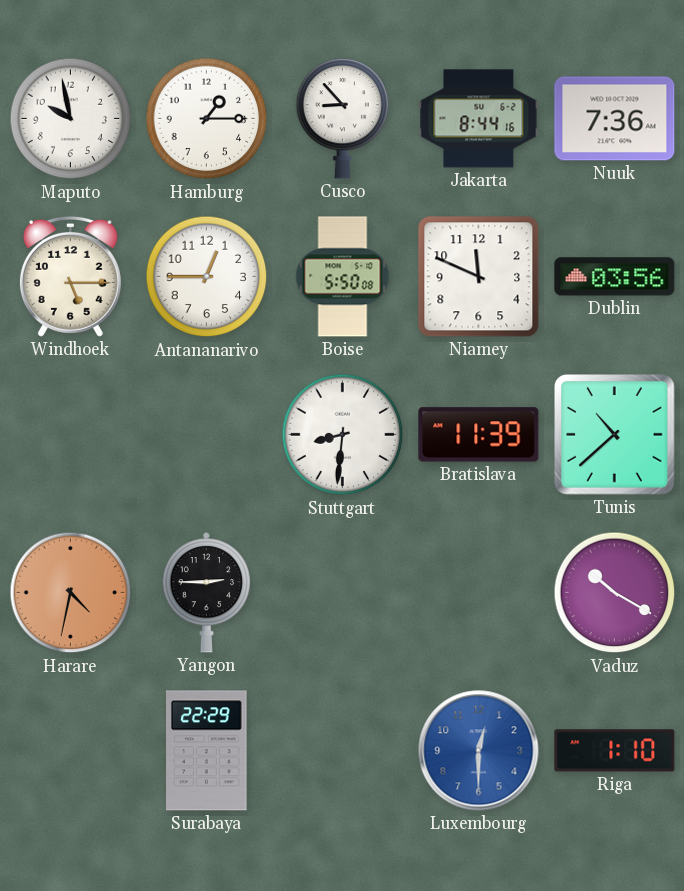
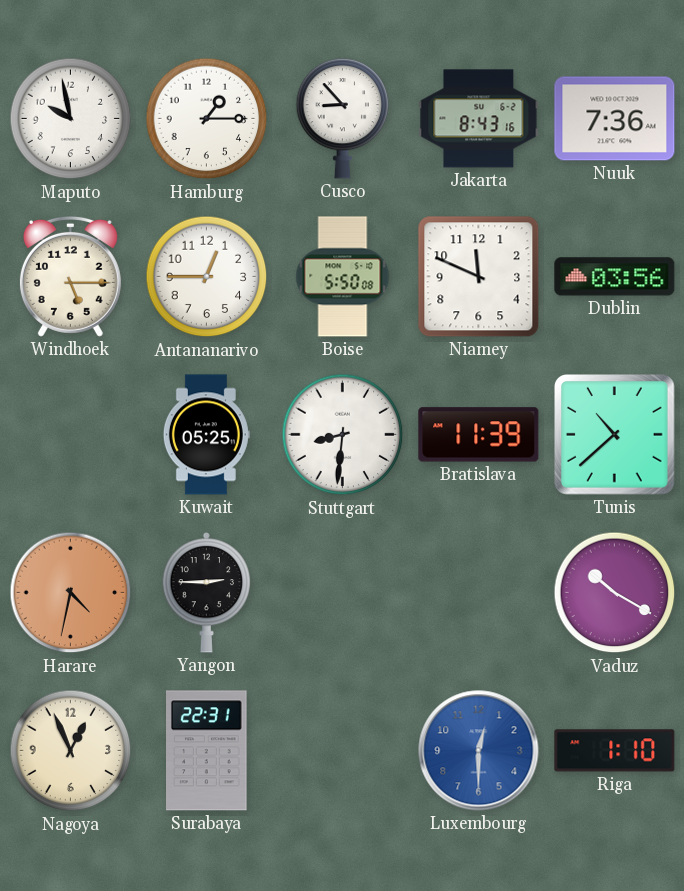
Jakarta: 8:44 -> 8:43 (479, 119)
Kuwait: none -> 05:25 (206, 435)
Nagoya: none -> 12:56 (71, 751)
Surabaya: 22:29 -> 22:31 (207, 751)
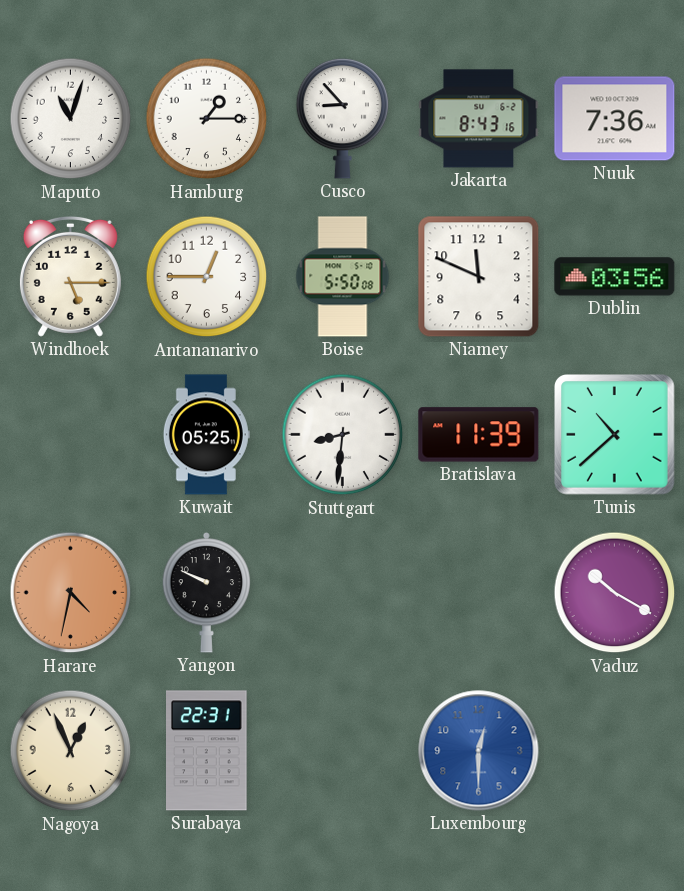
Maputo: 9:58 -> 11:03 (71, 119)
Yangon: 2:45 -> 9:49 (207, 592)
Riga: 1:10 -> none (615, 751)
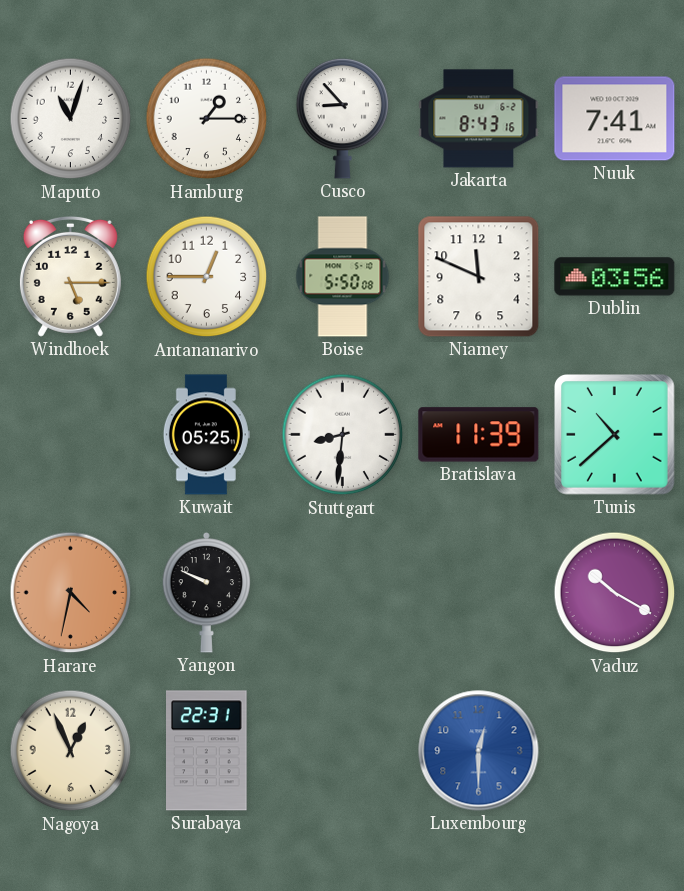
Nuuk: 7:36 -> 7:41 (615, 119)
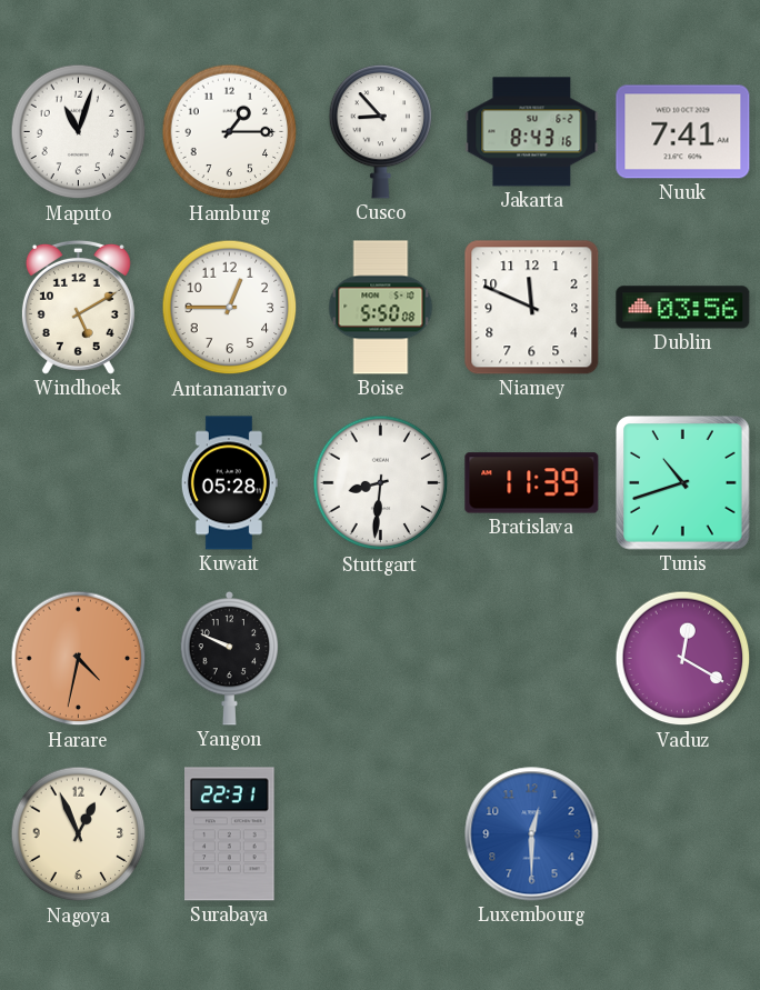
Windhoek: 5:15 -> 5:10 (78, 307)
Kuwait: 05:25 -> 05:28 (229, 483)
Tunis: 10:38 -> 10:42 (683, 483)
Vaduz: 10:20 -> 12:20 (683, 659)
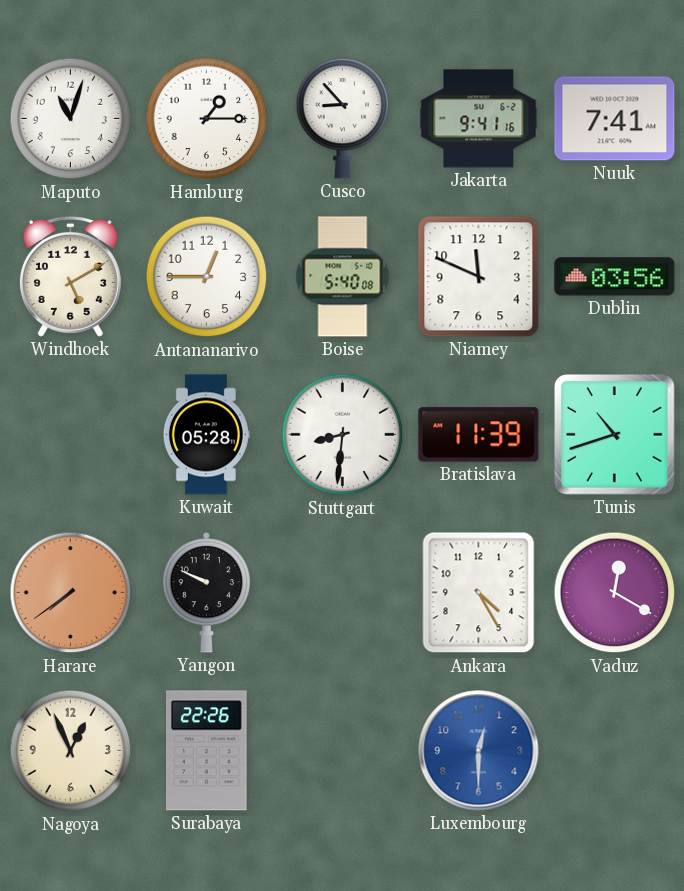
Jakarta: 8:43 -> 9:41 (479, 119)
Boise: 5:50 -> 5:40 (343, 277)
Harare: 4:32 -> 7:39 (71, 593)
Ankara: none -> 4:25 (479, 593)
Surabaya: 22:31 -> 22:26 (207, 751)
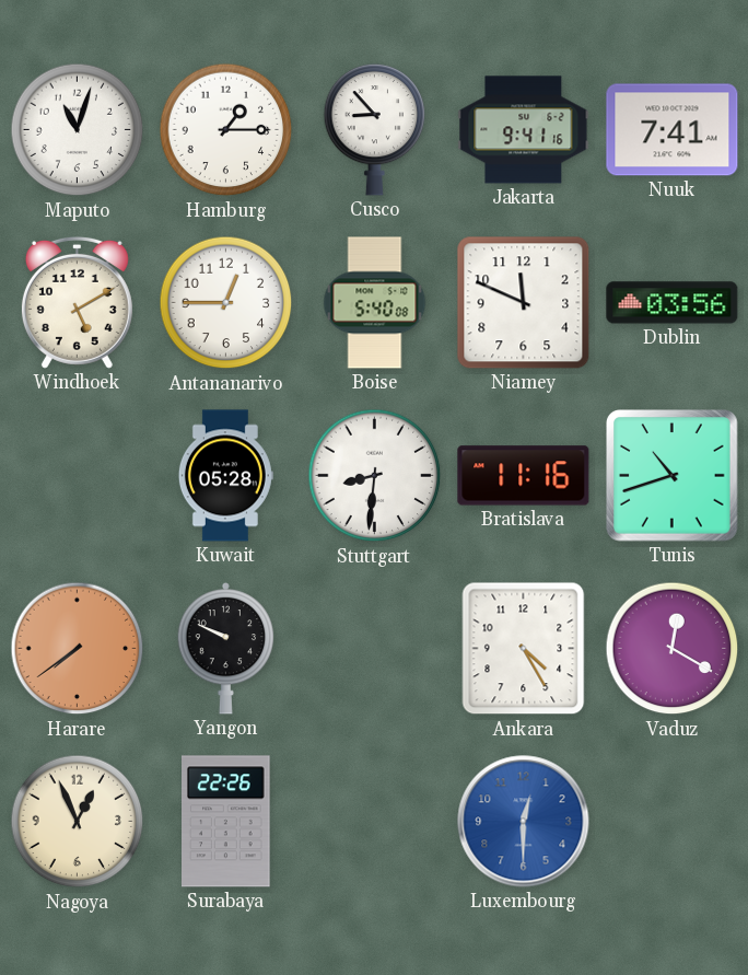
Bratislava: 11:39 -> 11:16 (524, 476)
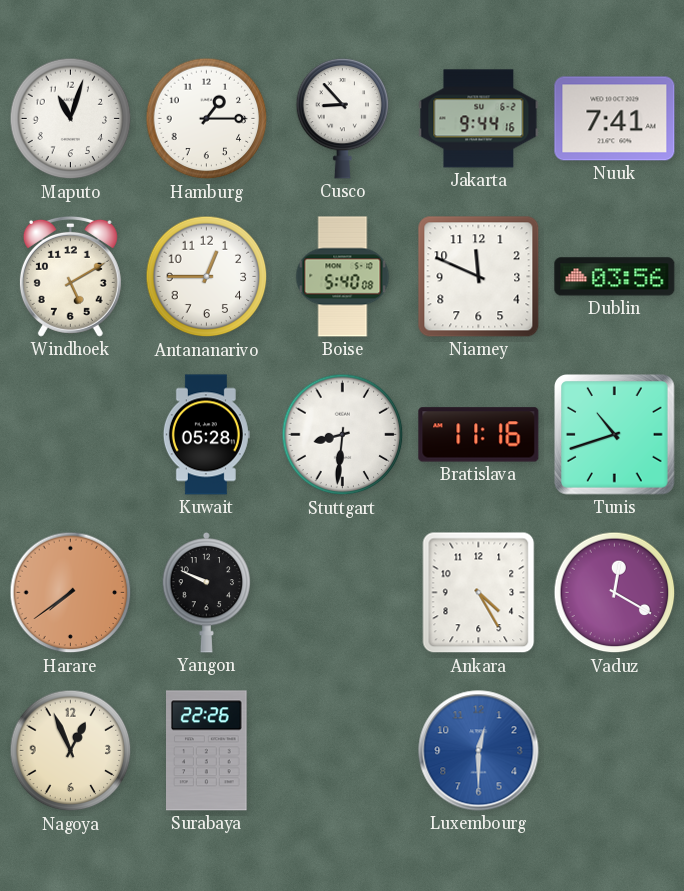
Jakarta: 9:41 -> 9:44 (479, 119)
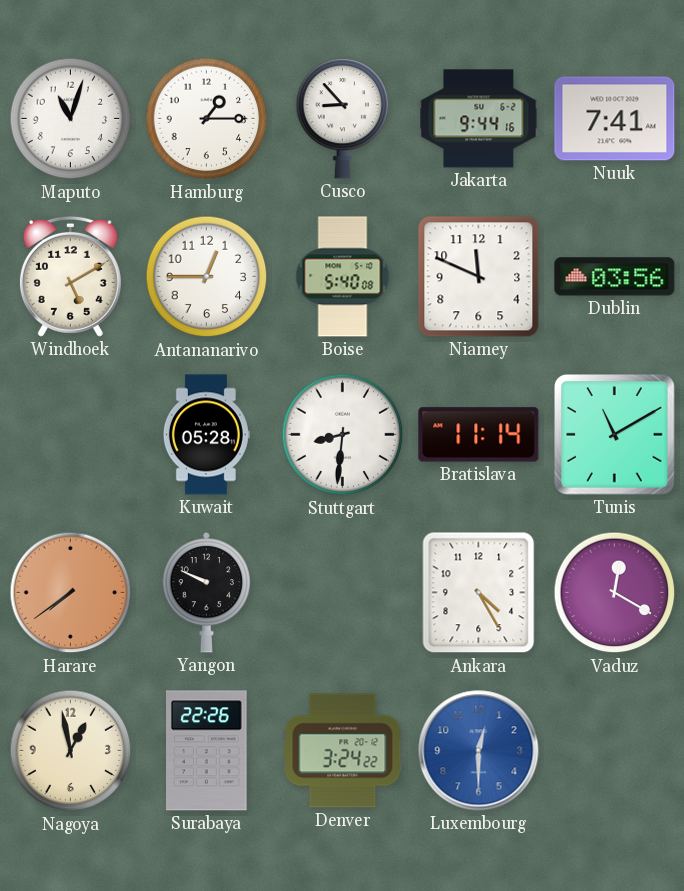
Bratislava: 11:16 -> 11:14 (479, 435)
Tunis: 10:42 -> 11:10 (615, 435)
Nagoya: 12:56 -> 12:58 (71, 751)
Denver: none -> 3:24 (343, 751)
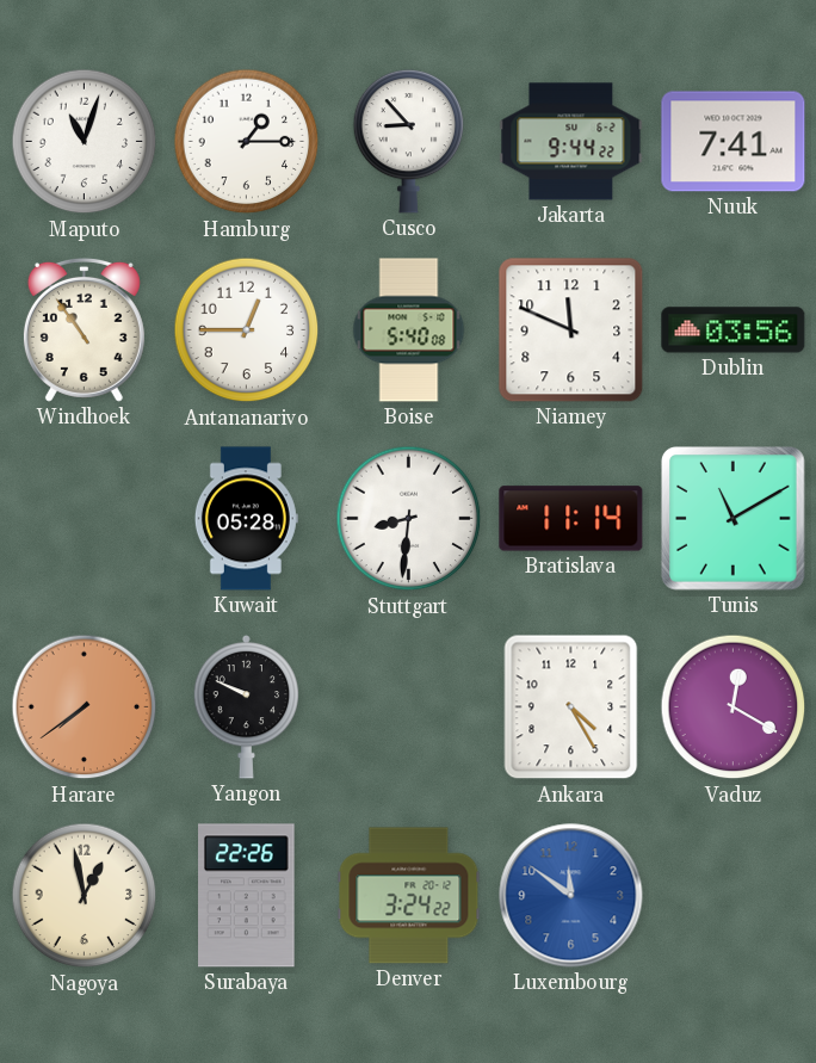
Jakarta: 9:44:16 -> 9:44:22 (571, 142)
Windhoek: 5:10 -> 10:54 (84, 329)
Luxembourg: 12:30 -> 11:51 (571, 896)
